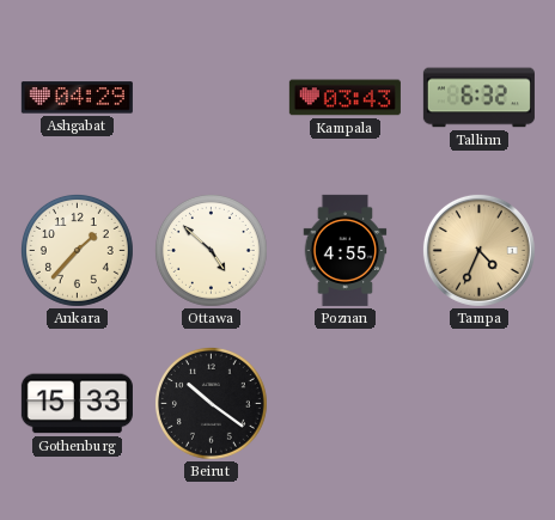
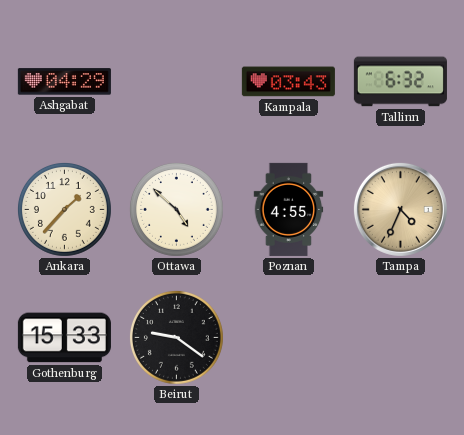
Beirut: 10:21 -> 9:21 (176, 337)
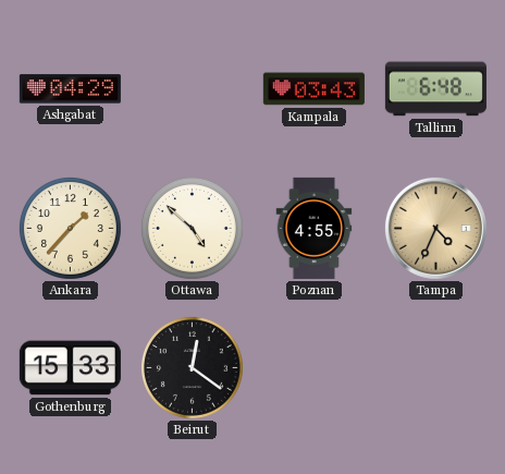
Tallinn: 6:32 -> 6:48 (435, 89)
Beirut: 9:21 -> 12:21 (192, 367)
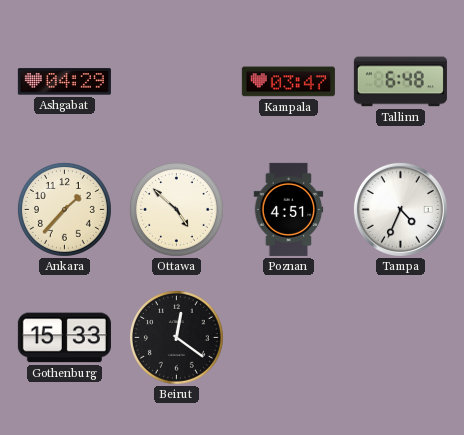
Kampala: 03:43 -> 03:47 (288, 82)
Poznan: 4:55 -> 4:51 (289, 209)
Tampa dial: champagne -> white (400, 209)
